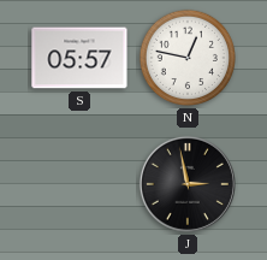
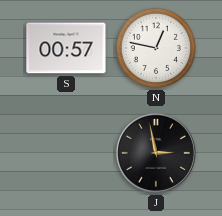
S: 05:57 -> 00:57 (66, 48)
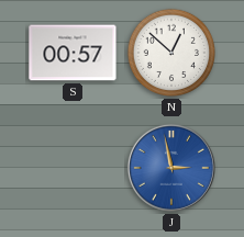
N: 12:47 -> 12:52 (171, 53)
J dial: black -> blue (171, 168)
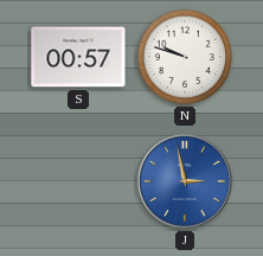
N: 12:52 -> 9:48 (185, 57)
